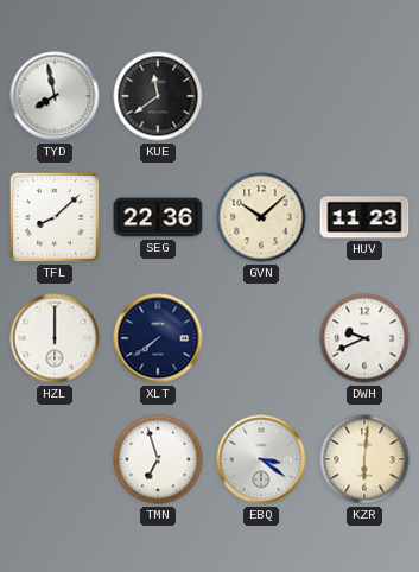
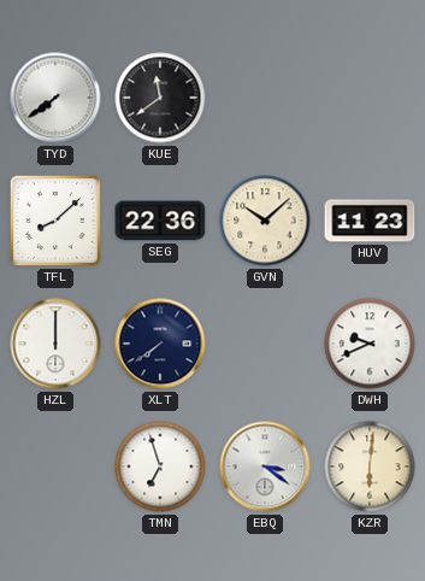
TYD: 7:58 -> 7:39 (55, 98)
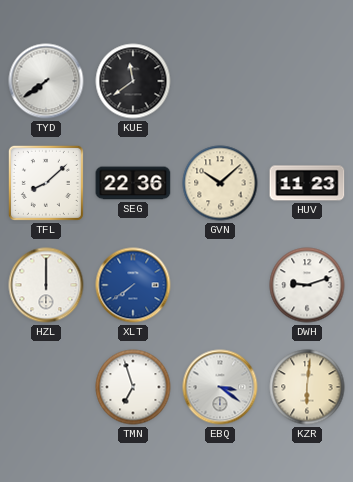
XLT dial: navy -> blue (133, 285)
DWH: 9:41 -> 9:12 (307, 285)
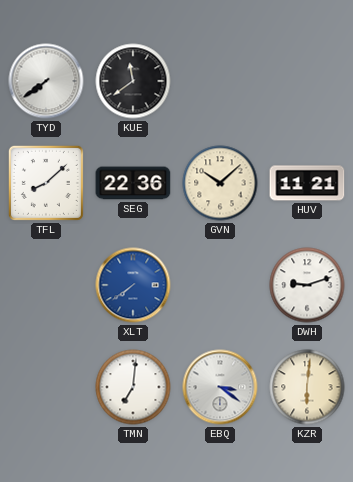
HUV: 11:23 -> 11:21 (307, 183)
HZL: 12:00 -> none (46, 285)
TMN: 6:57 -> 7:01 (133, 387)
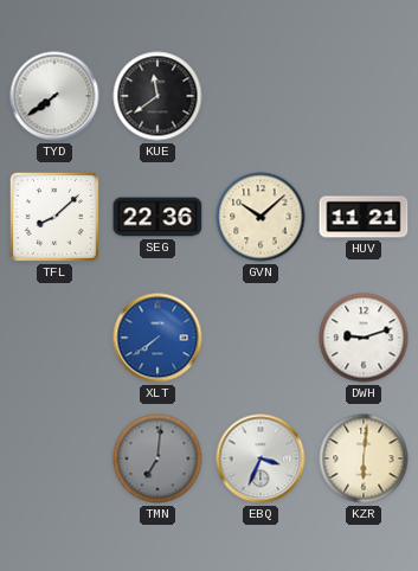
TMN dial: white -> grey (157, 458)
EBQ: 3:21 -> 3:34 (261, 458)
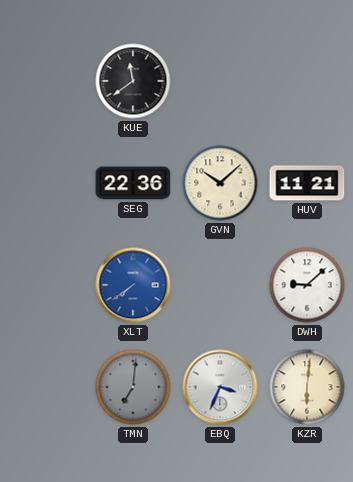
TYD: 7:39 -> none (54, 96)
TFL: 8:08 -> none (54, 217)
DWH: 9:12 -> 9:08 (307, 285)
